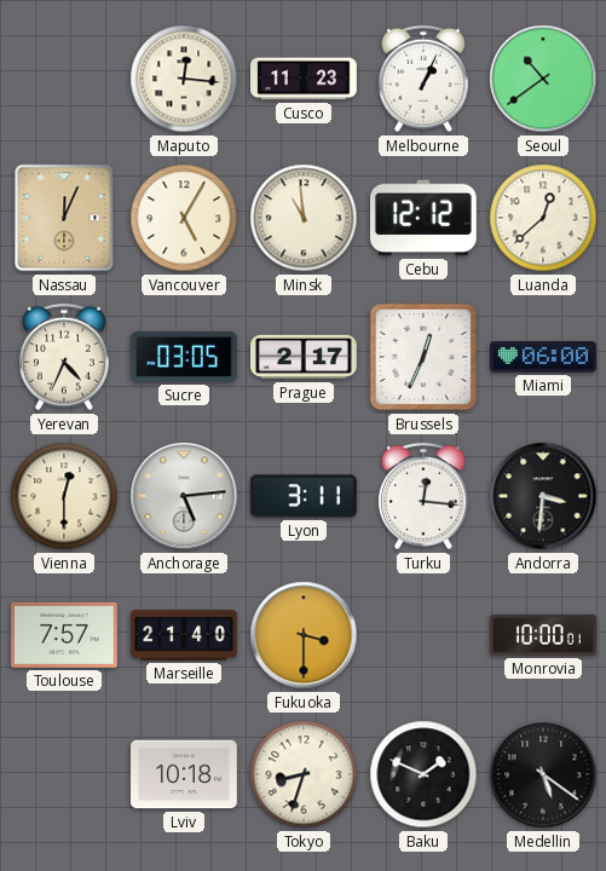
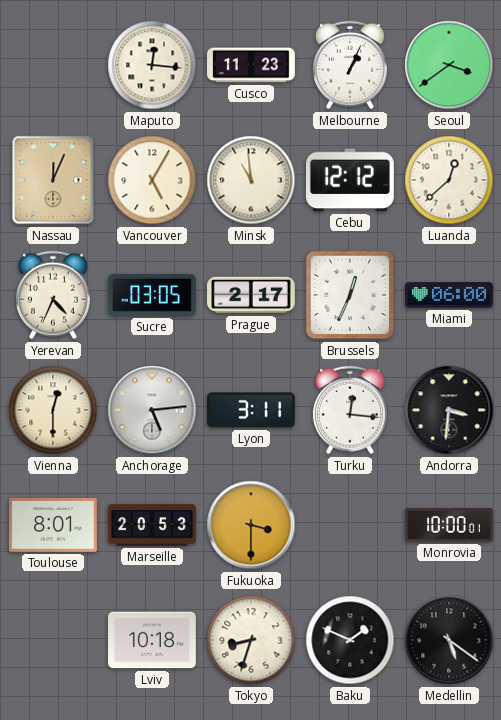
Seoul: 10:39 -> 3:39 (449, 65)
Toulouse: 7:57 -> 8:01 (54, 525)
Marseille: 21:40 -> 20:53 (152, 525)
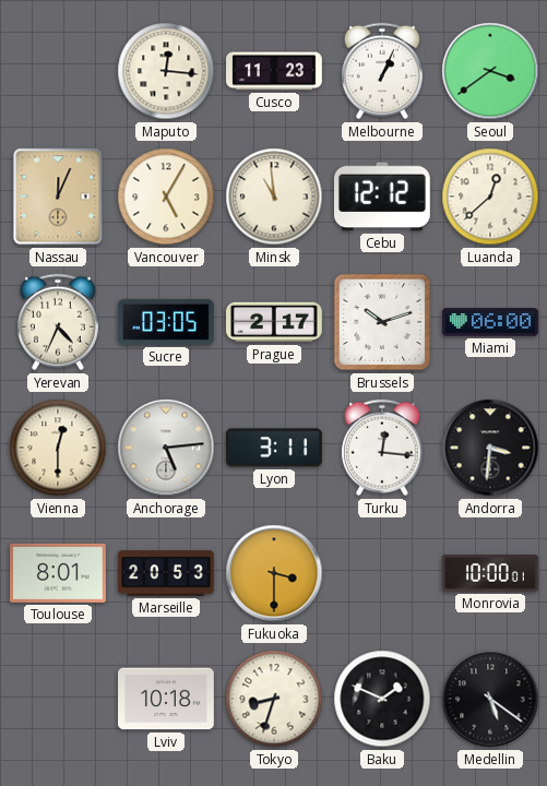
Brussels: 12:34 -> 10:12 (382, 322)
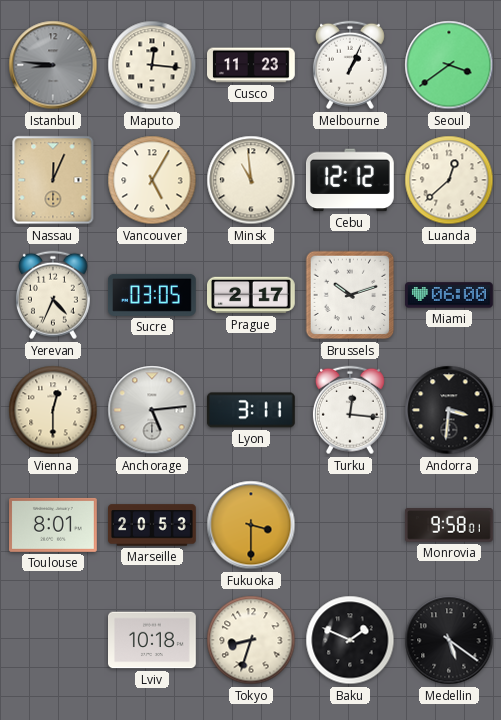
Istanbul: none -> 8:46 (53, 65)
Monrovia: 10:00 -> 9:58 (449, 526)
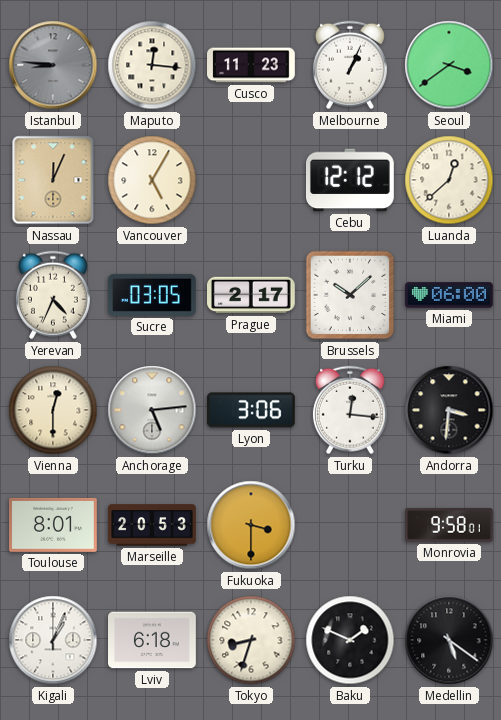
Minsk: 10:59 -> none (251, 180)
Brussels: 10:12 -> 10:08 (350, 295)
Lyon: 3:11 -> 3:06 (251, 410)
Kigali: none -> 1:04 (53, 640)
Lviv: 10:18 -> 6:18 (153, 640)
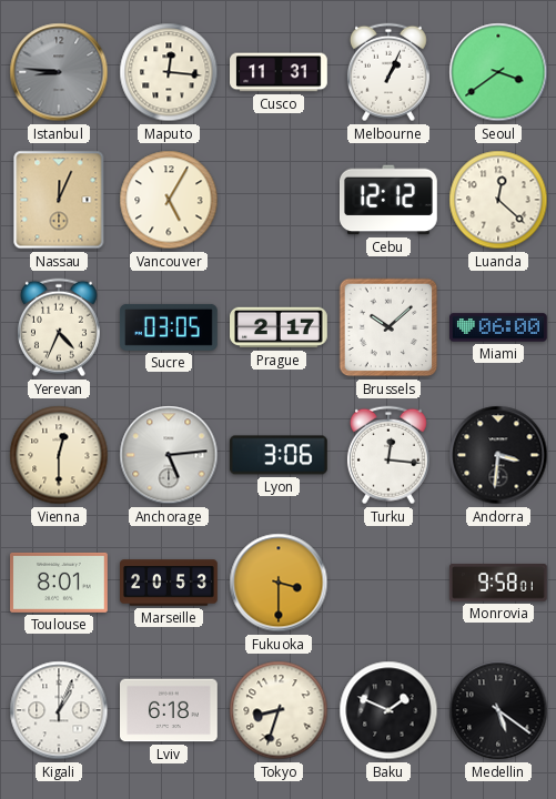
Cusco: 11:23 -> 11:31 (280, 72)
Luanda: 12:38 -> 12:22 (498, 200)
